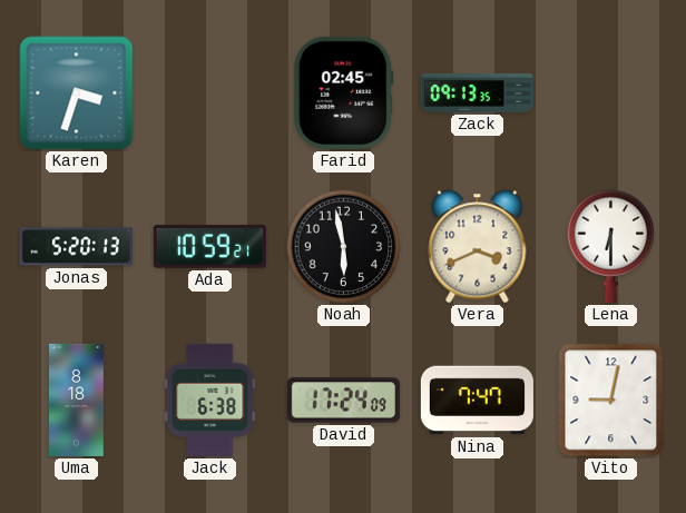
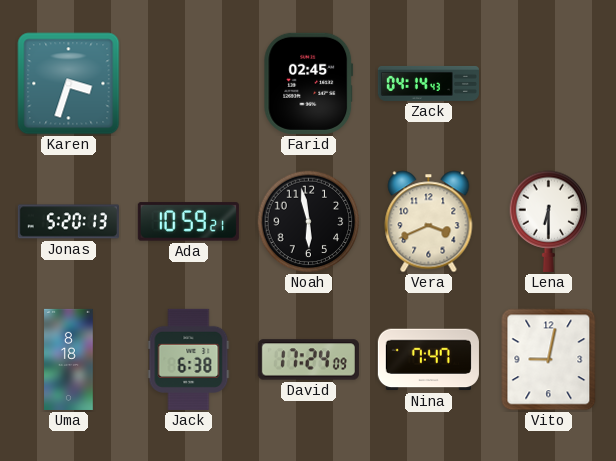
Zack: 09:13 -> 04:14 (428, 83)
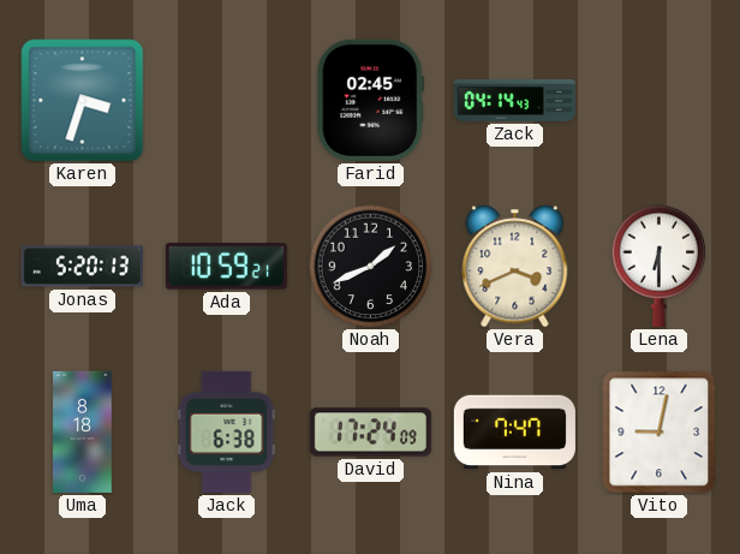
Noah: 5:58 -> 1:41 (371, 267)
